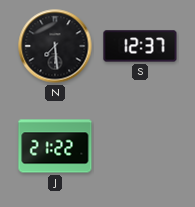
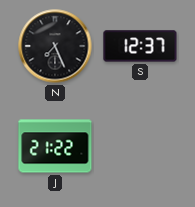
N: 7:29 -> 7:26 (55, 46)
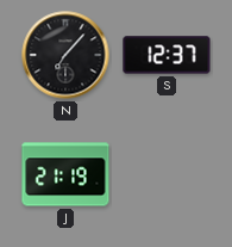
N: 7:26 -> 7:07 (65, 55)
J: 21:22 -> 21:19 (65, 174)
